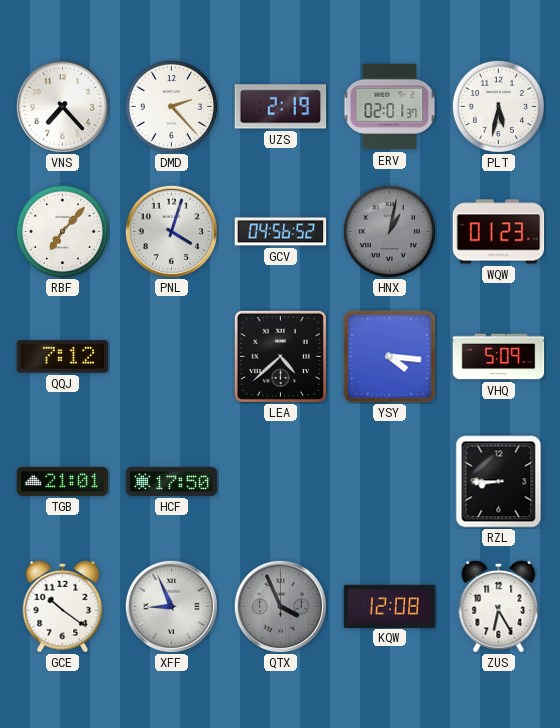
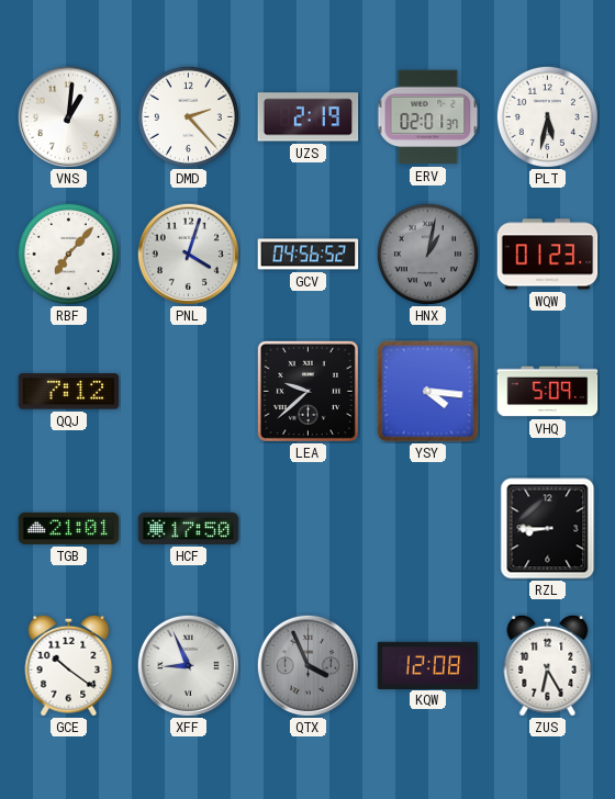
VNS: 7:23 -> 1:01 (68, 116)
LEA: 4:38 -> 9:38 (307, 391)
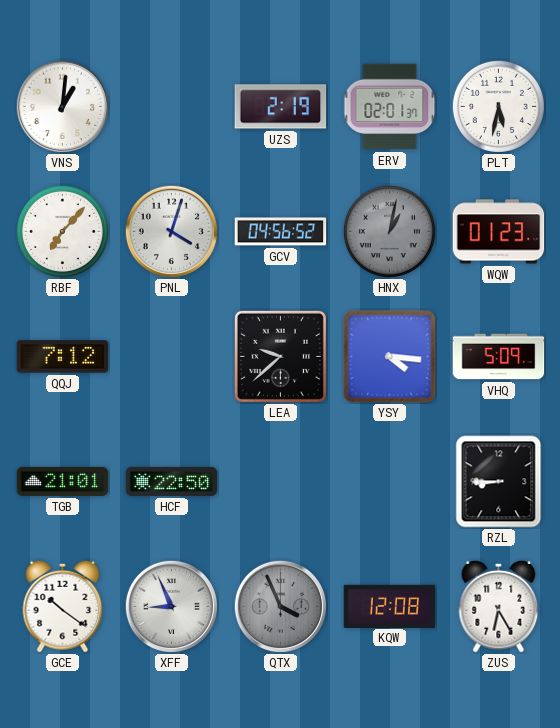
DMD: 2:23 -> none (188, 116)
HCF: 17:50 -> 22:50 (172, 481)
